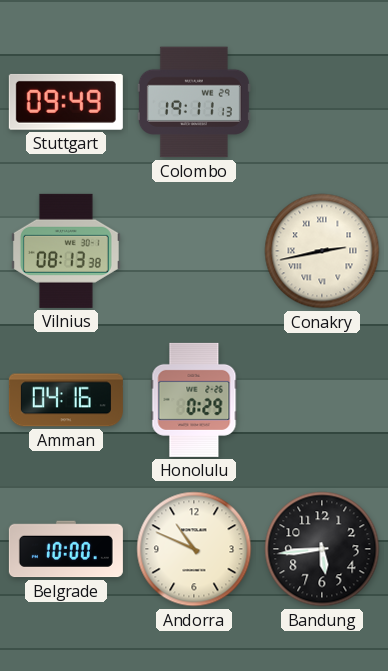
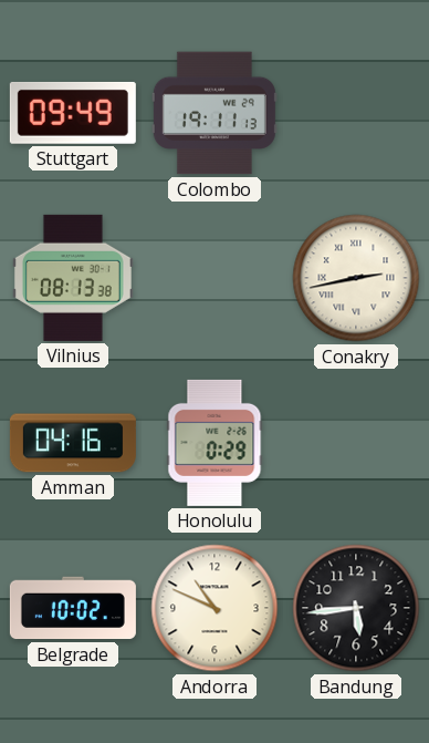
Belgrade: 10:00 -> 10:02 (73, 608)
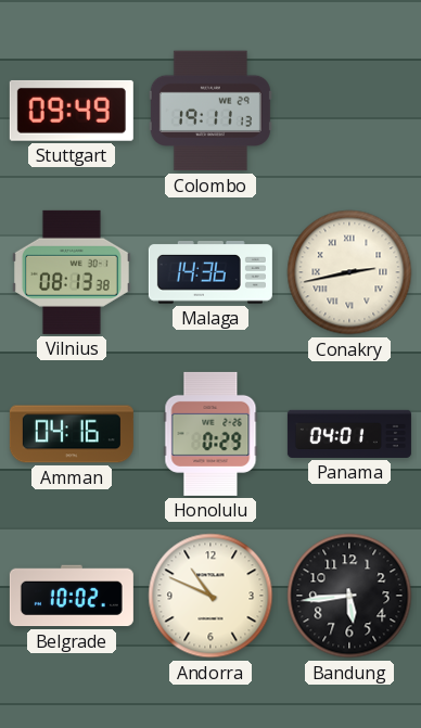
Malaga: none -> 14:36 (210, 273)
Panama: none -> 04:01 (349, 434)
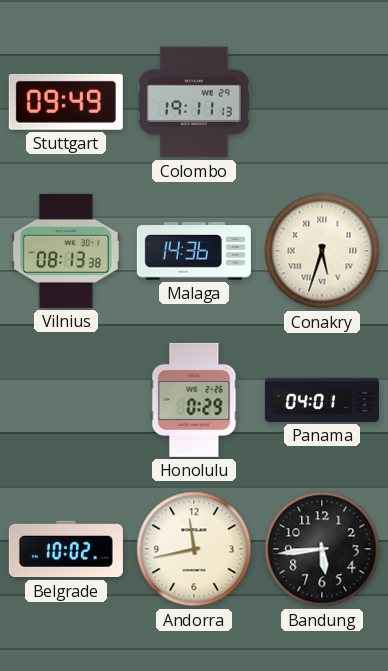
Conakry: 2:43 -> 5:33 (322, 251)
Amman: 04:16 -> none (72, 434)
Andorra: 10:49 -> 11:43 (194, 549)
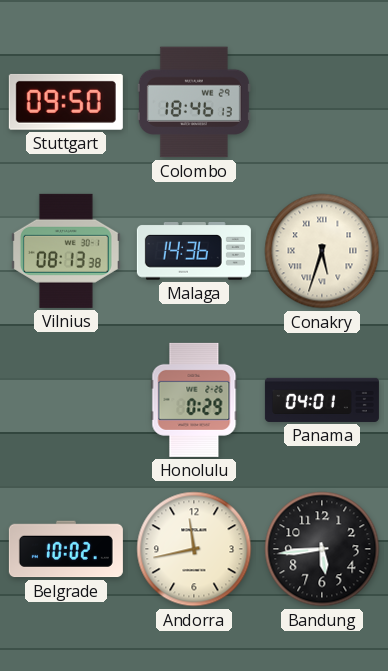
Stuttgart: 09:49 -> 09:50 (66, 102)
Colombo: 19:11 -> 18:46 (194, 102)
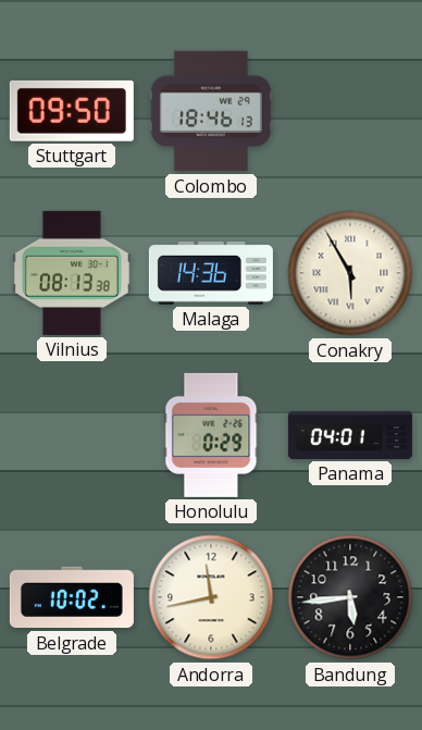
Conakry: 5:33 -> 5:55 (350, 273)
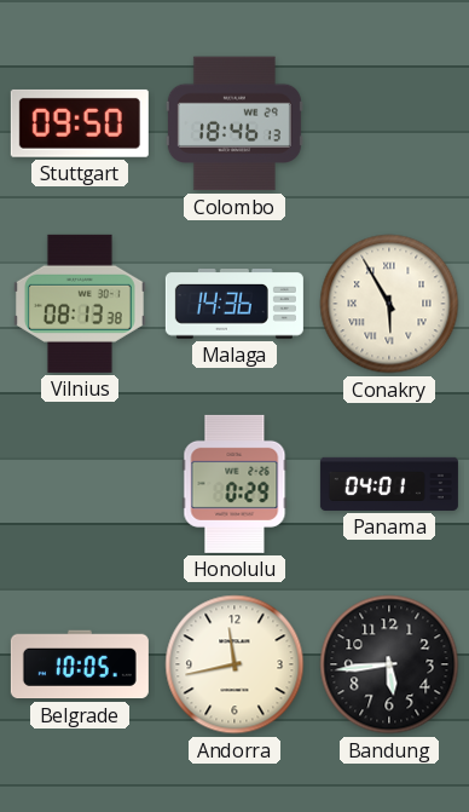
Belgrade: 10:02 -> 10:05 (80, 664)
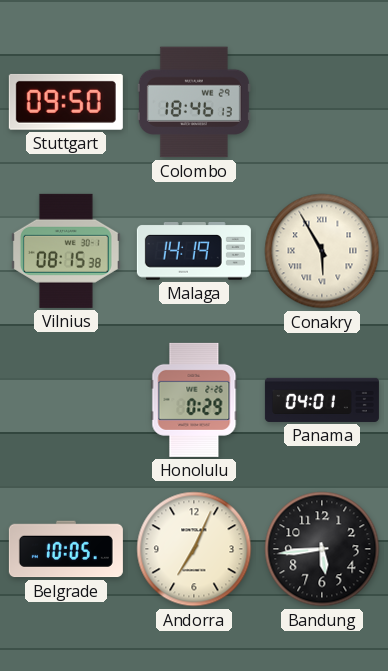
Vilnius: 08:13 -> 08:15 (66, 251)
Malaga: 14:36 -> 14:19 (194, 252)
Andorra: 11:43 -> 7:04 (194, 549)
